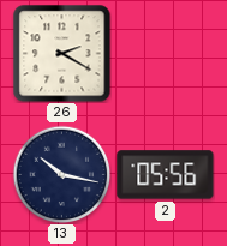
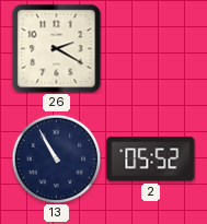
13: 10:17 -> 10:55 (56, 158)
2: 05:56 -> 05:52 (151, 160)
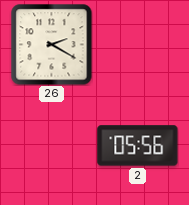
13: 10:55 -> none (56, 158)
2: 05:52 -> 05:56 (138, 146)
